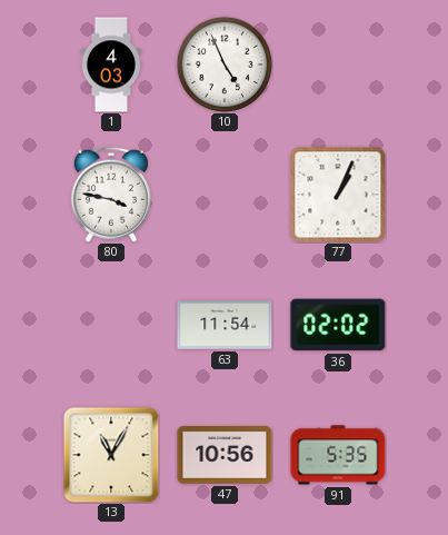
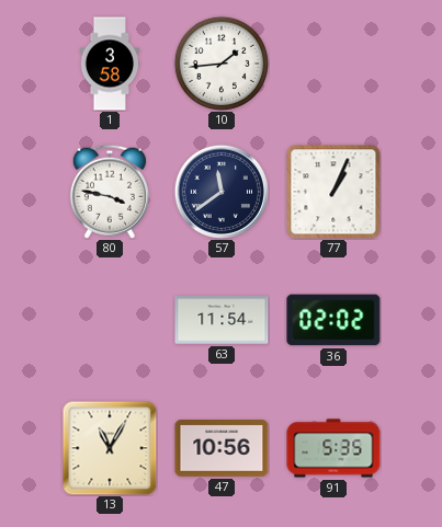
1: 4:03 -> 3:58 (110, 64)
10: 4:56 -> 1:44 (222, 64)
57: none -> 11:39 (222, 192)
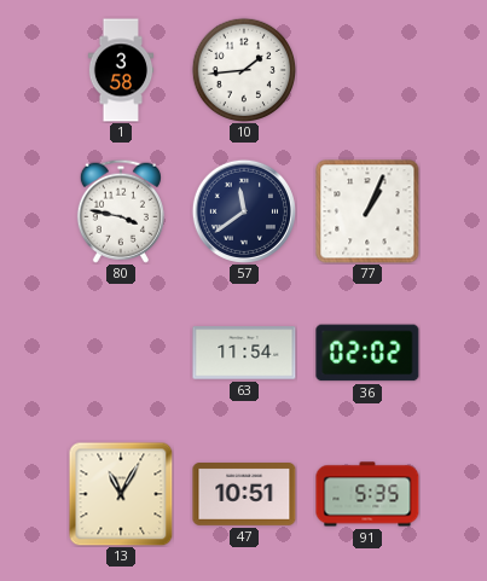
47: 10:56 -> 10:51 (244, 495)
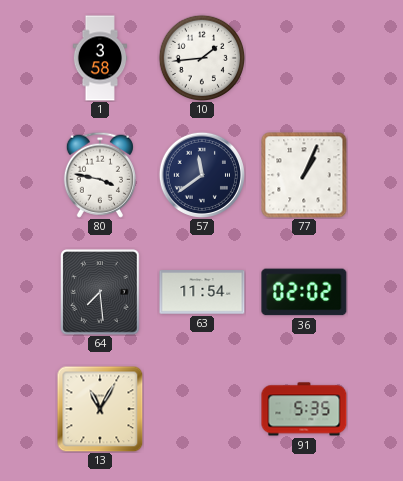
64: none -> 7:29 (100, 292)
47: 10:51 -> none (244, 495)
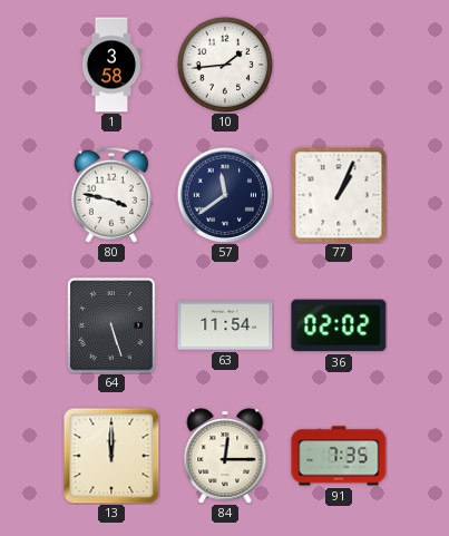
64: 7:29 -> 5:27 (111, 325)
13: 11:05 -> 12:00 (111, 456)
84: none -> 12:15 (225, 456)
91: 5:35 -> 7:35 (339, 456)
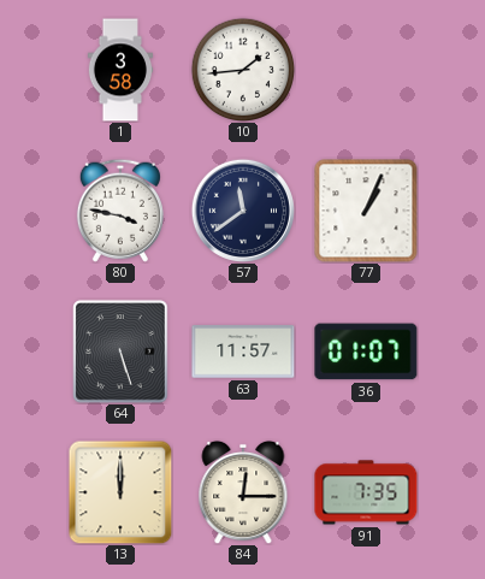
63: 11:54 -> 11:57 (243, 351)
36: 02:02 -> 01:07 (366, 351)
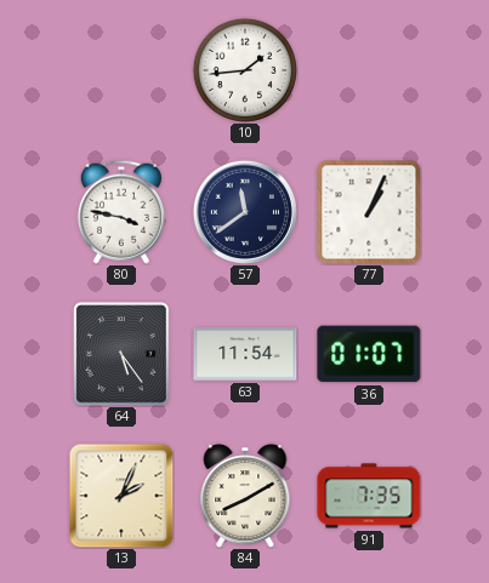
1: 3:58 -> none (120, 70)
64: 5:27 -> 5:24 (121, 354)
63: 11:57 -> 11:54 (245, 354)
13: 12:00 -> 2:04 (121, 496)
84: 12:15 -> 8:10 (245, 496)
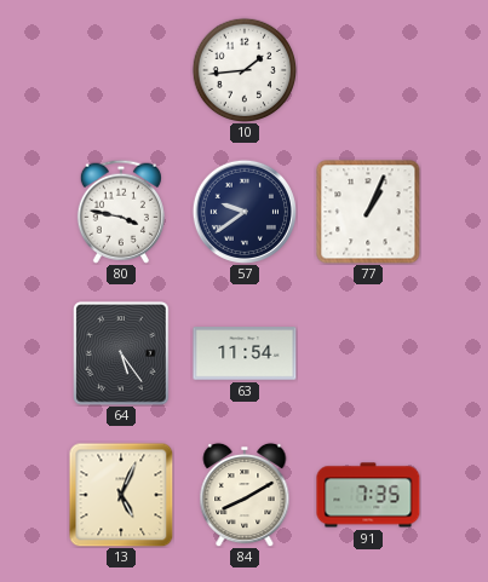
57: 11:39 -> 9:39 (245, 212)
36: 01:07 -> none (369, 354)
13: 2:04 -> 5:04 (121, 495)
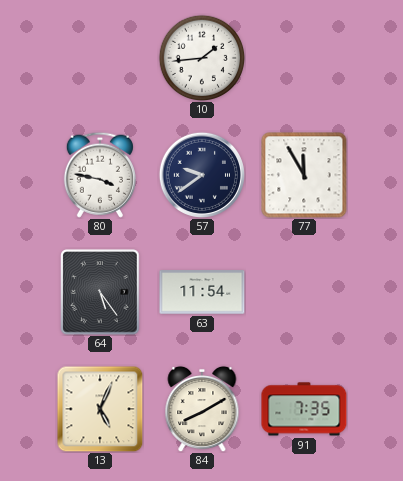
77: 1:04 -> 11:55 (304, 175)
